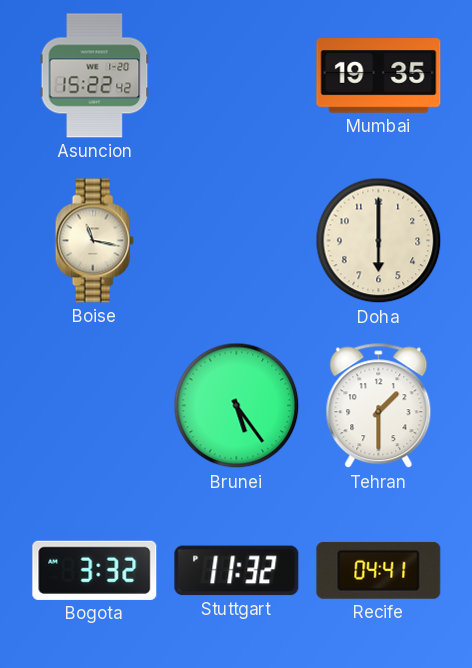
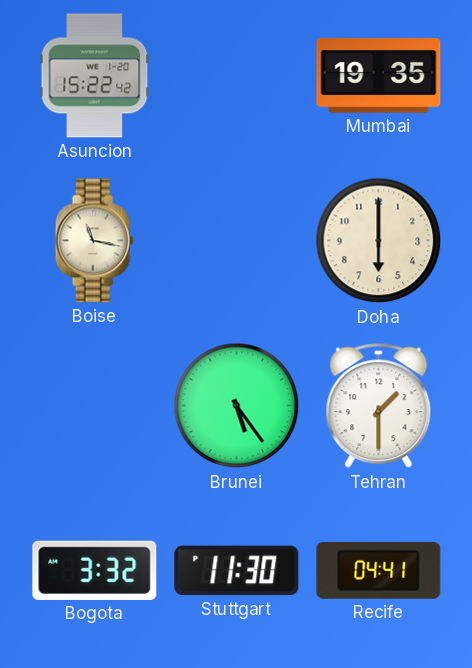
Stuttgart: 11:32 -> 11:30 (237, 571)
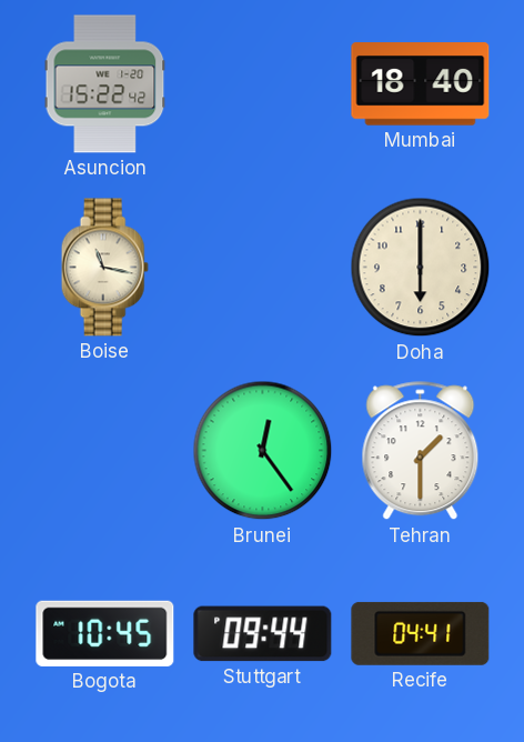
Mumbai: 19:35 -> 18:40 (421, 84)
Brunei: 5:24 -> 12:24 (263, 451)
Bogota: 3:32 -> 10:45 (105, 633)
Stuttgart: 11:30 -> 09:44 (263, 634)
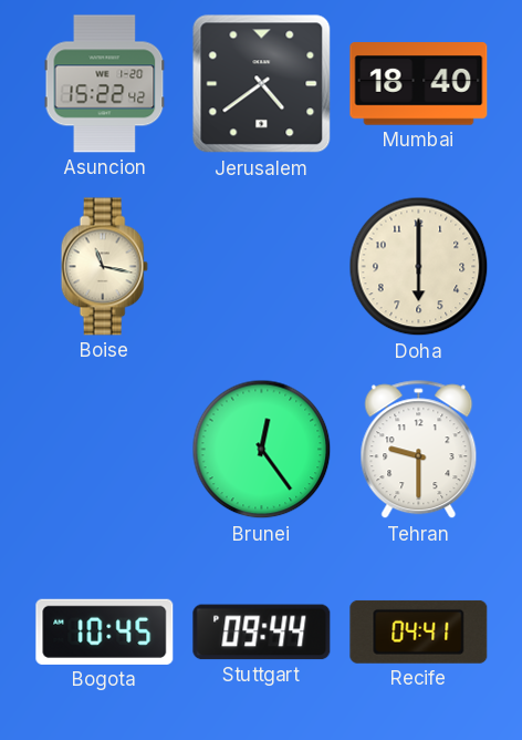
Jerusalem: none -> 4:39 (262, 84)
Tehran: 1:30 -> 9:30 (419, 450)
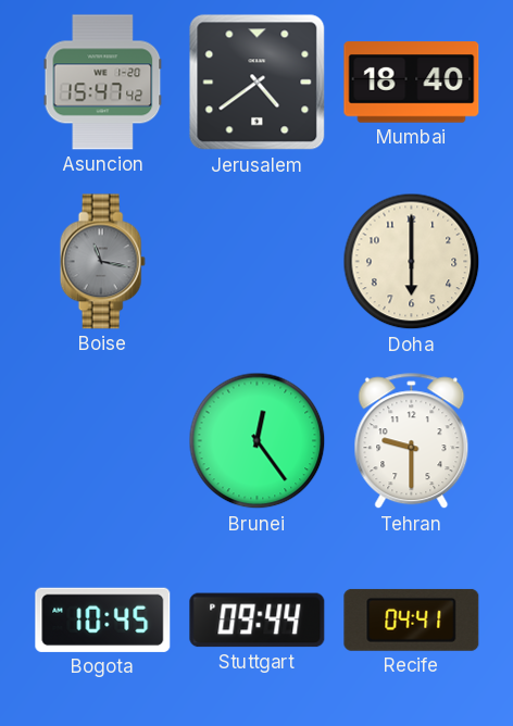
Asuncion: 15:22 -> 15:47 (103, 83)
Boise dial: cream -> grey (102, 262)
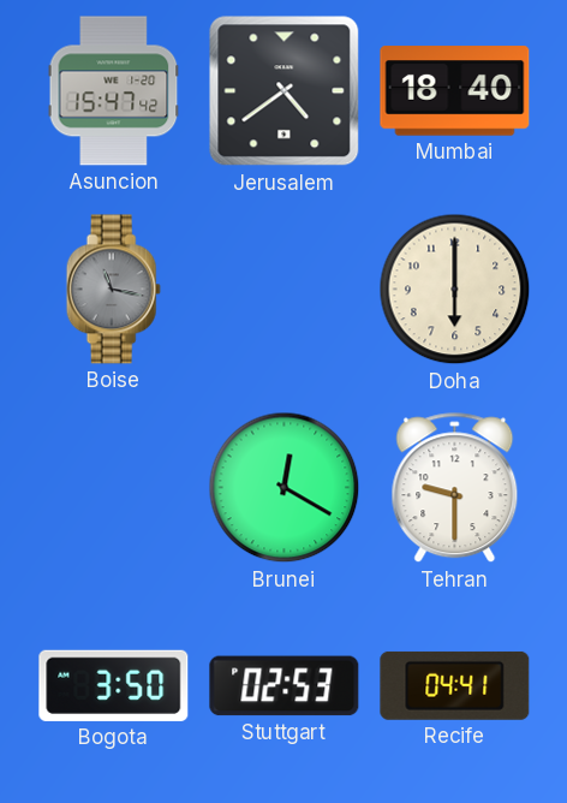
Brunei: 12:24 -> 12:20 (285, 488)
Bogota: 10:45 -> 3:50 (114, 685)
Stuttgart: 09:44 -> 02:53 (285, 686)
